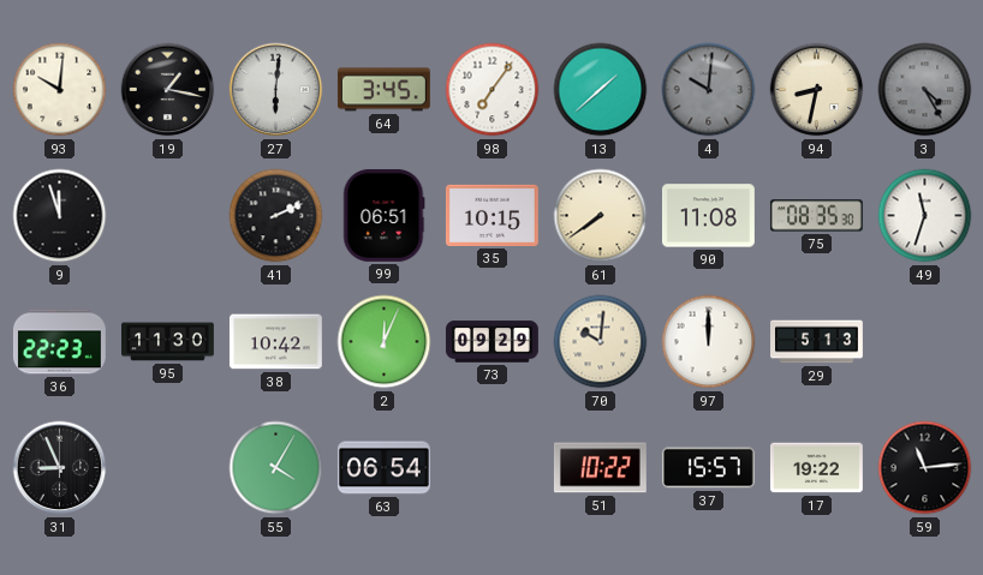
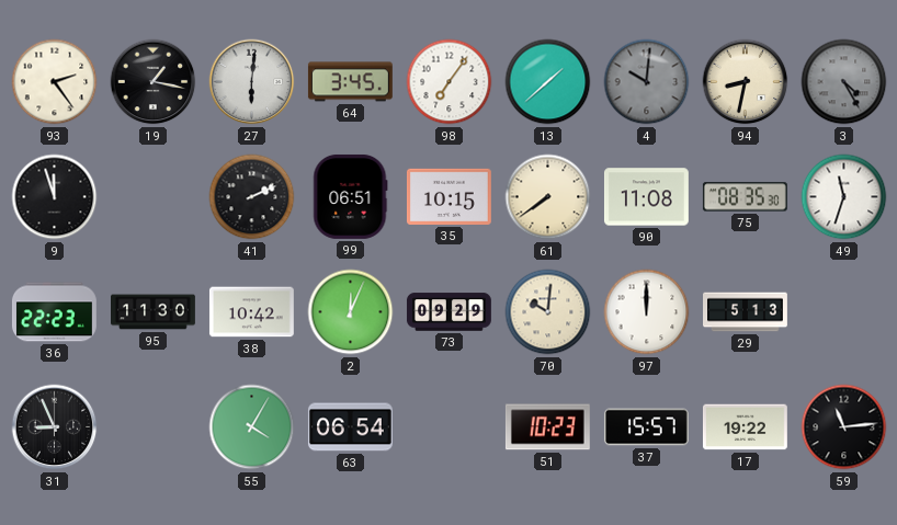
93: 10:01 -> 2:24 (55, 82)
51: 10:22 -> 10:23 (547, 427)
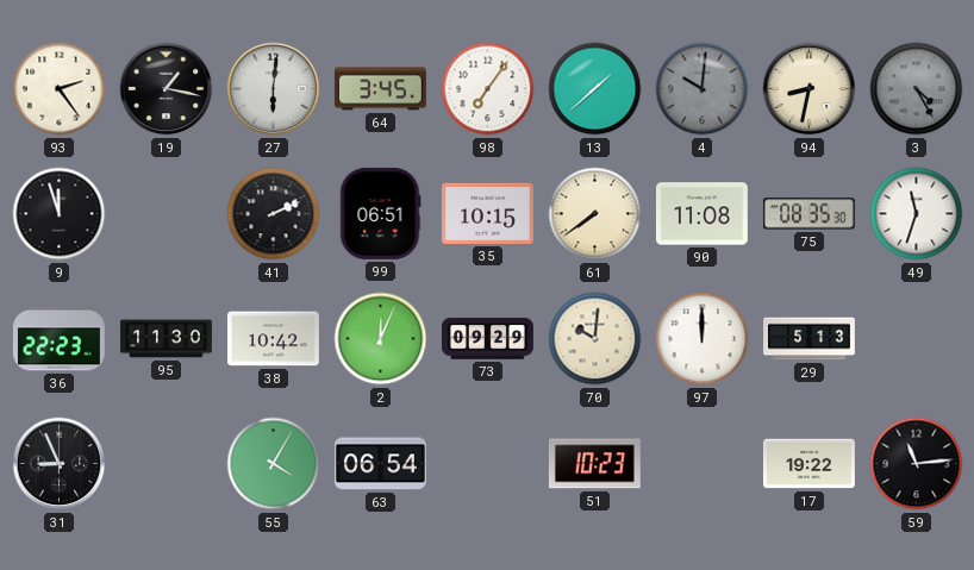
37: 15:57 -> none (646, 427)
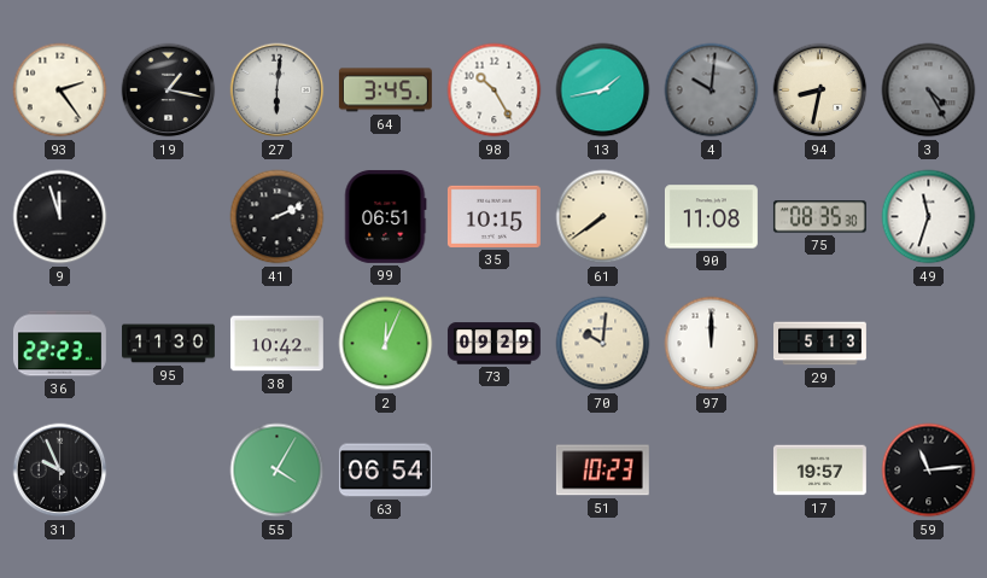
98: 7:06 -> 10:25 (495, 91)
13: 1:38 -> 1:43 (603, 91)
31: 8:56 -> 9:56 (60, 471)
17: 19:22 -> 19:57 (819, 471)
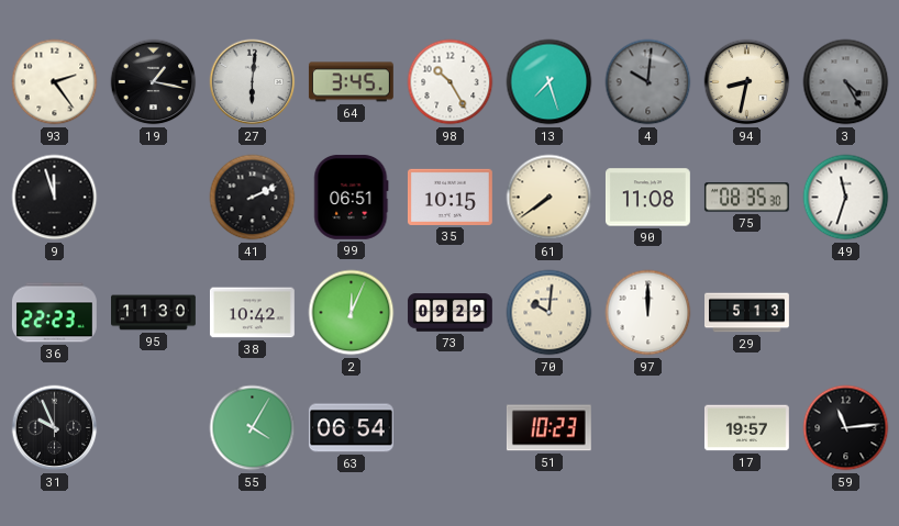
13: 1:43 -> 7:27 (550, 82)
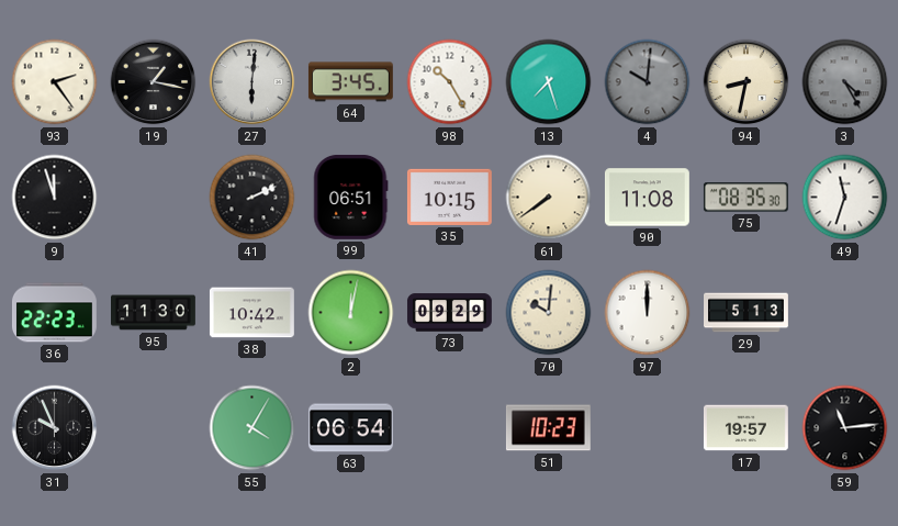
2: 12:04 -> 12:02 (351, 313)
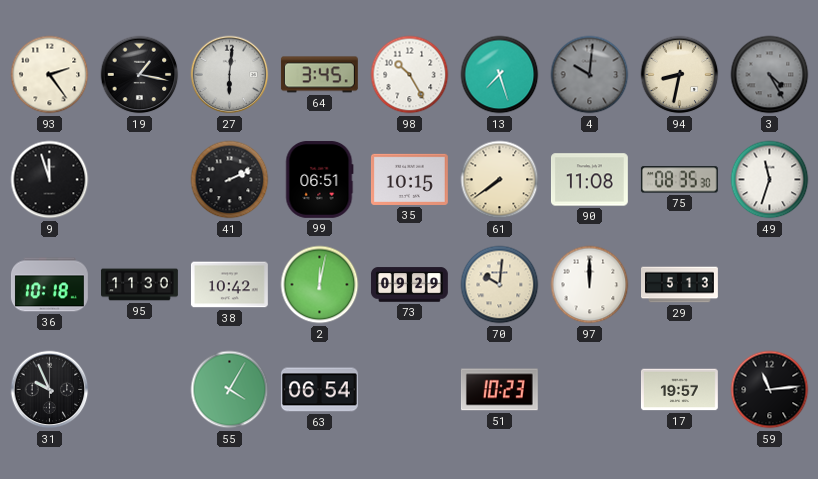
36: 22:23 -> 10:18 (49, 285)
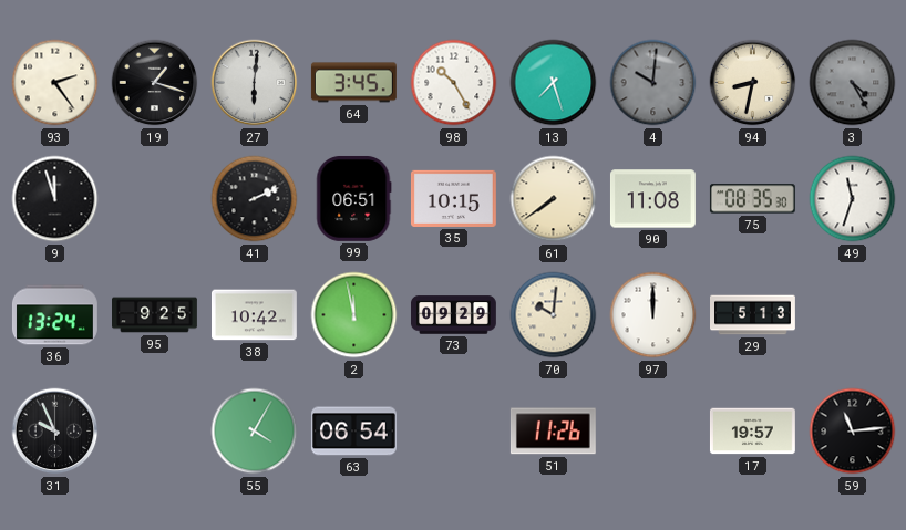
19: 1:17 -> 1:18 (155, 83)
36: 10:18 -> 13:24 (54, 315)
95: 11:30 -> 9:25 (155, 315)
2: 12:02 -> 11:58 (354, 315)
51: 10:23 -> 11:26 (553, 432)
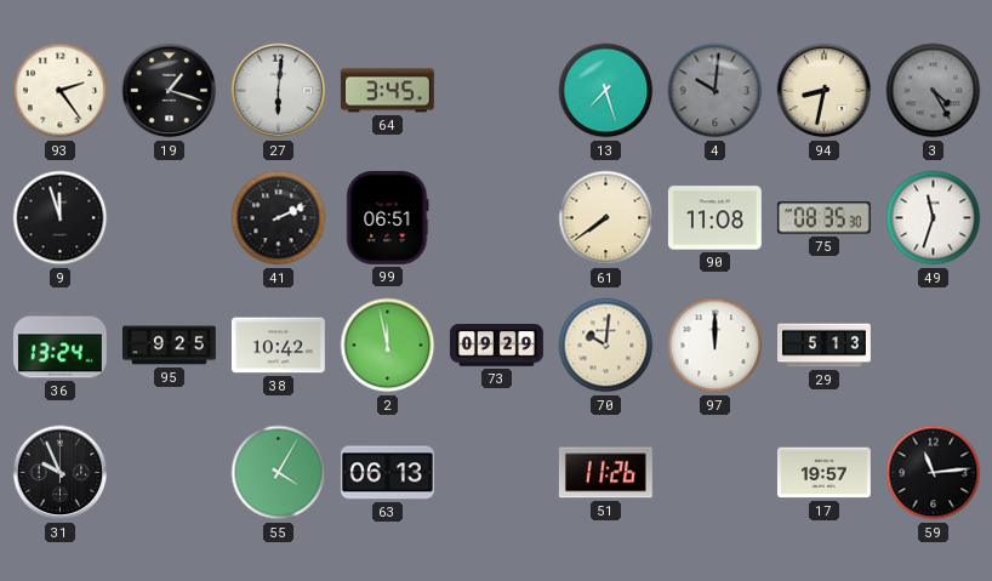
98: 10:25 -> none (454, 83)
35: 10:15 -> none (453, 198)
63: 06:54 -> 06:13 (387, 473)
